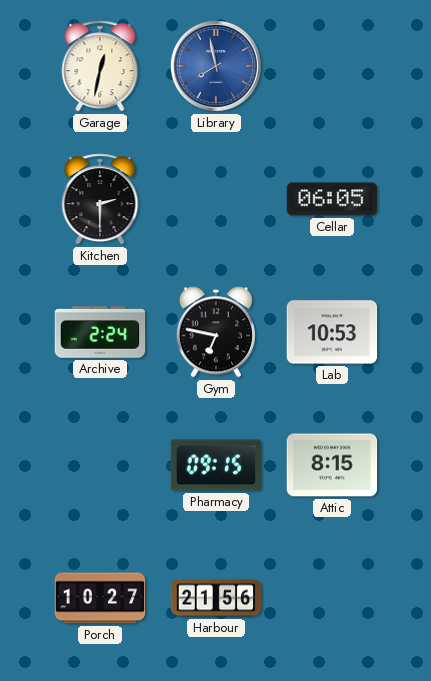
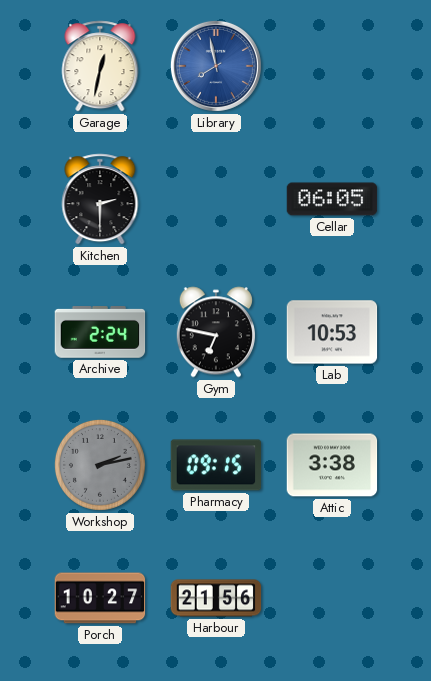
Workshop: none -> 2:13 (100, 465)
Attic: 8:15 -> 3:38 (332, 465)
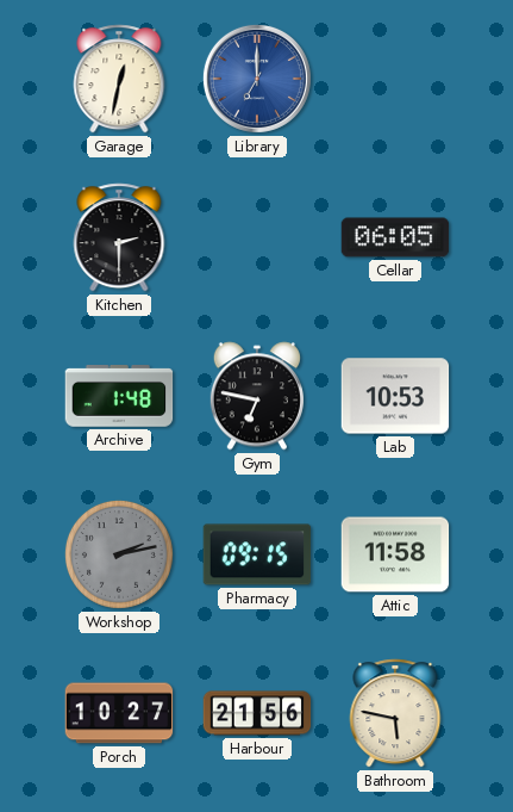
Library: 7:58 -> 7:00 (257, 79)
Archive: 2:24 -> 1:48 (119, 397)
Attic: 3:38 -> 11:58 (395, 554)
Bathroom: none -> 5:47 (395, 713)
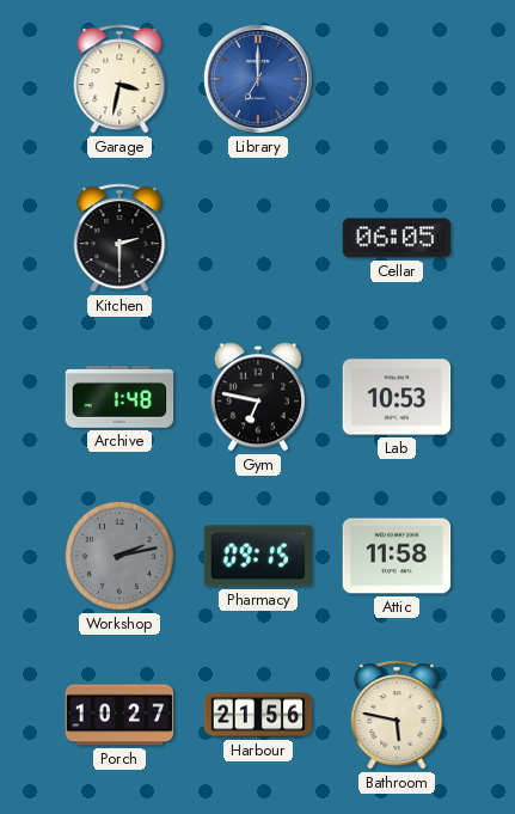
Garage: 12:32 -> 3:32 (119, 79)
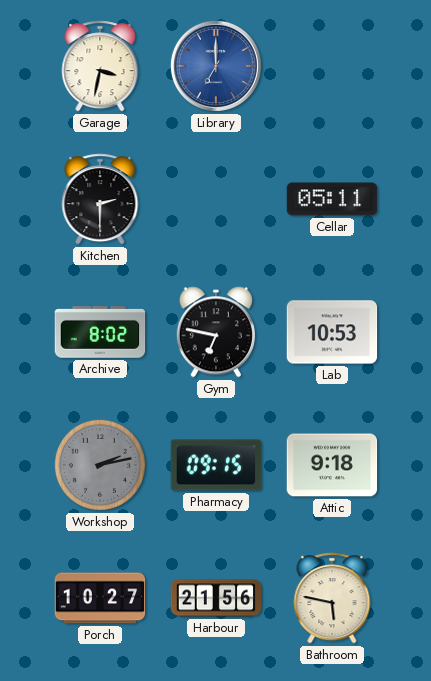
Cellar: 06:05 -> 05:11 (332, 199)
Archive: 1:48 -> 8:02 (100, 333)
Attic: 11:58 -> 9:18 (332, 465)
